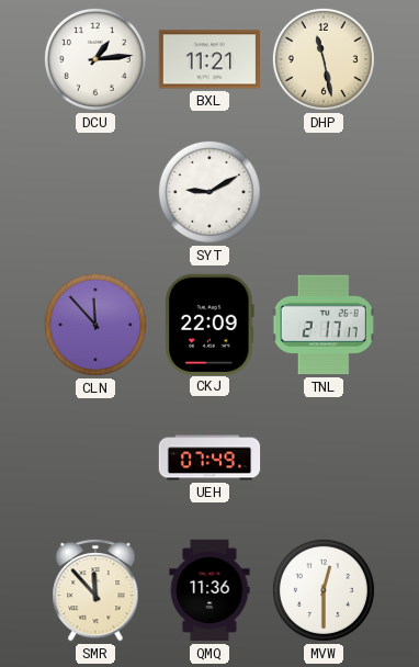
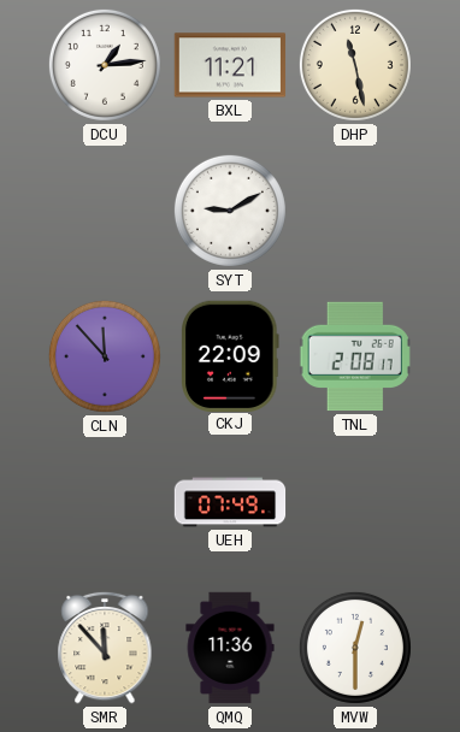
TNL: 2:17 -> 2:08 (355, 356)
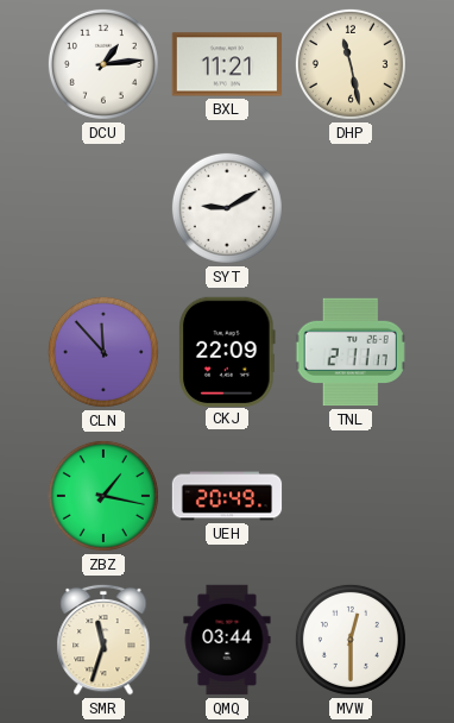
TNL: 2:08 -> 2:11 (351, 352)
ZBZ: none -> 1:17 (103, 496)
UEH: 07:49 -> 20:49 (227, 496)
SMR: 11:53 -> 11:33 (103, 640)
QMQ: 11:36 -> 03:44 (227, 640)
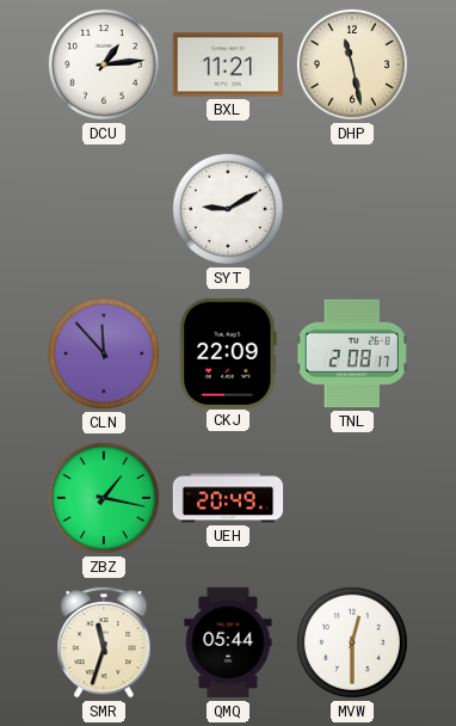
TNL: 2:11 -> 2:08 (352, 353)
QMQ: 03:44 -> 05:44 (228, 642)
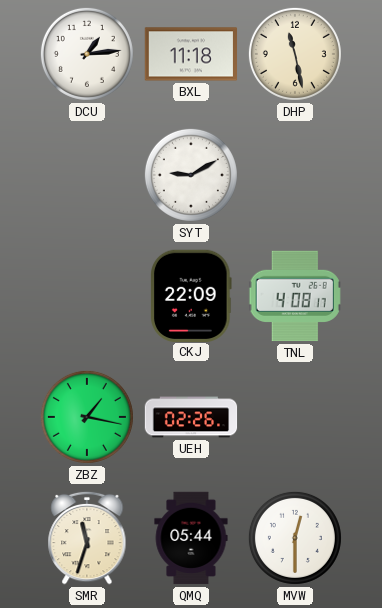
BXL: 11:21 -> 11:18 (191, 54)
CLN: 11:53 -> none (104, 353)
TNL: 2:08 -> 4:08 (295, 296)
UEH: 20:49 -> 02:26 (191, 417)
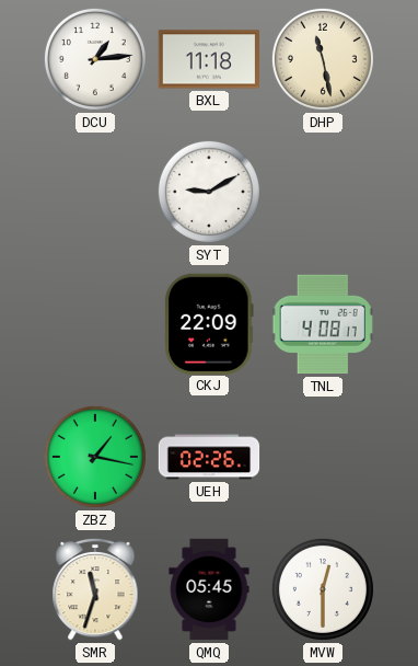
QMQ: 05:44 -> 05:45 (209, 589)
